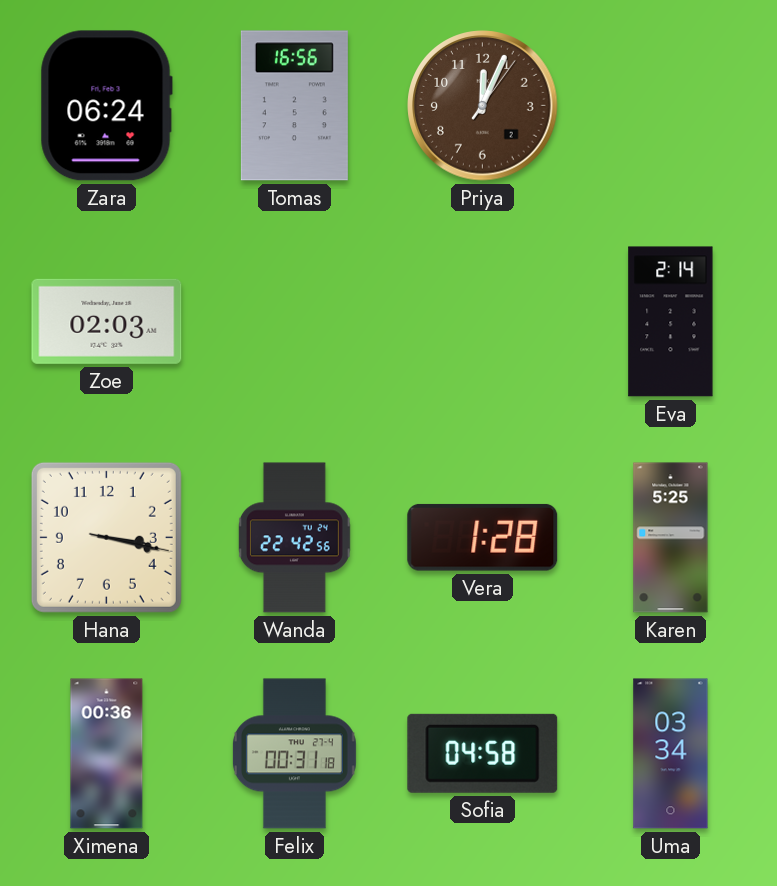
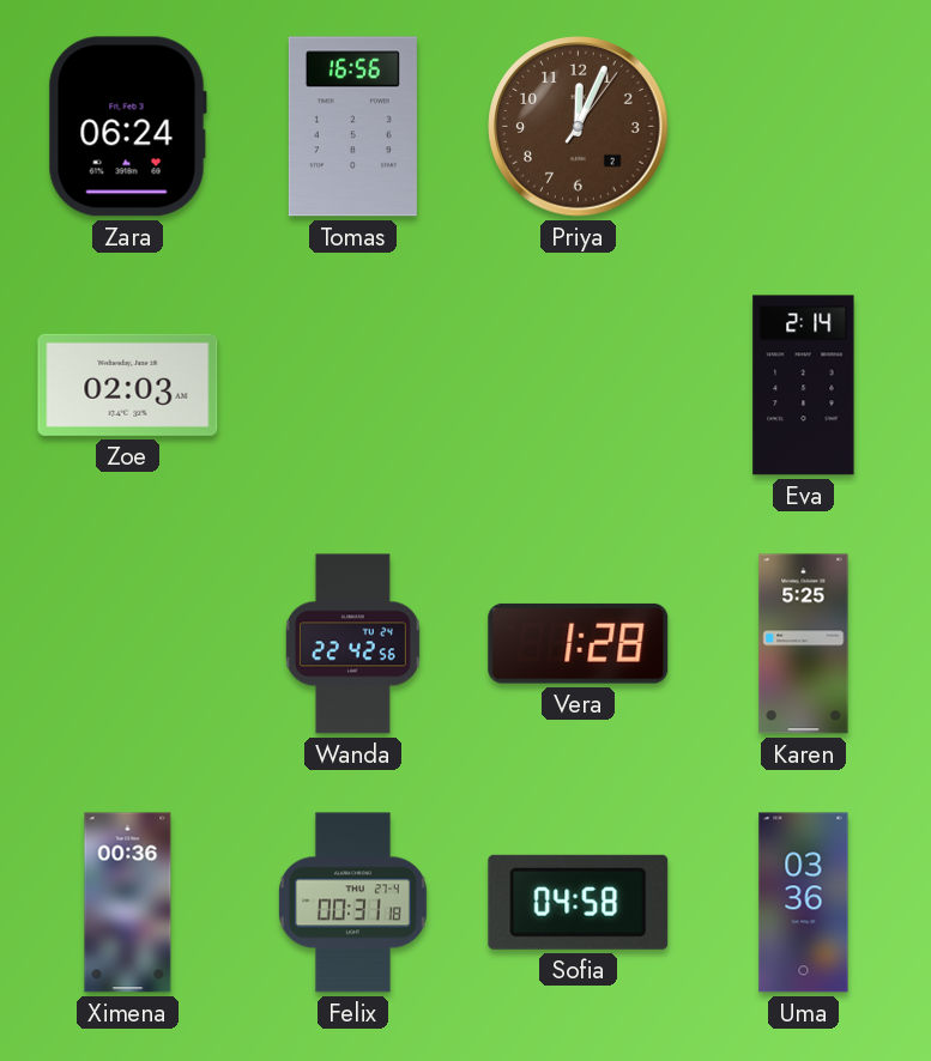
Hana: 3:17 -> none (106, 537)
Uma: 03:34 -> 03:36 (804, 903)
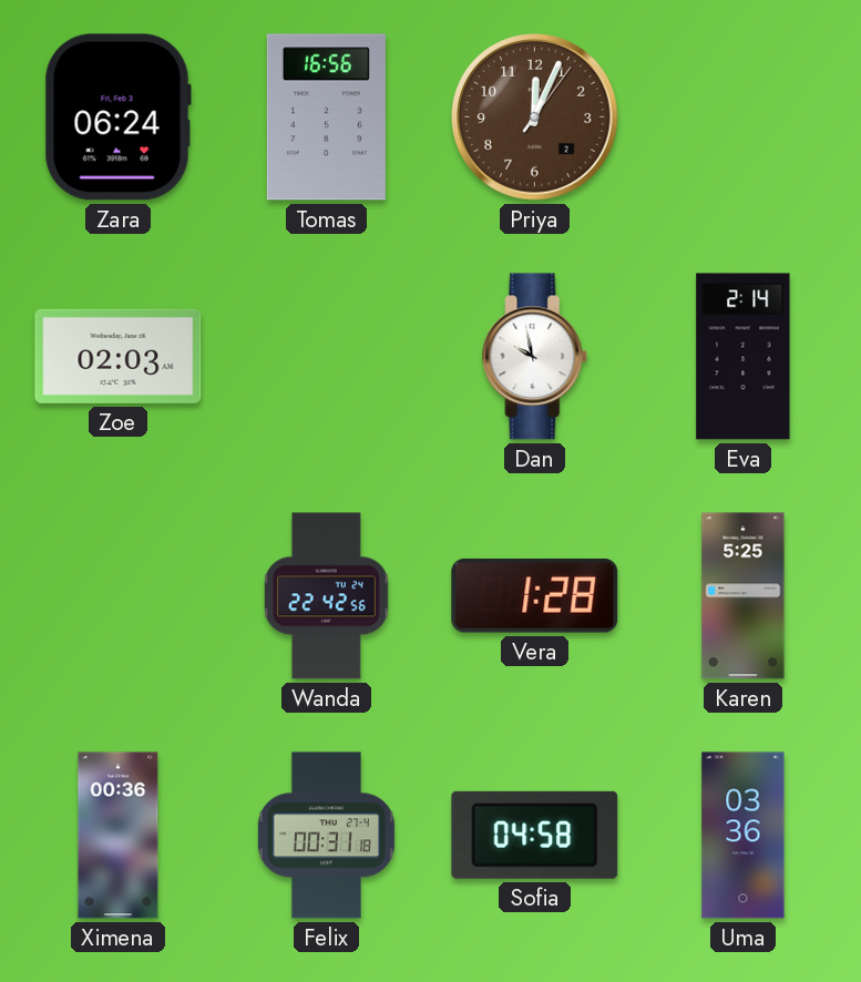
Dan: none -> 9:58 (535, 357)
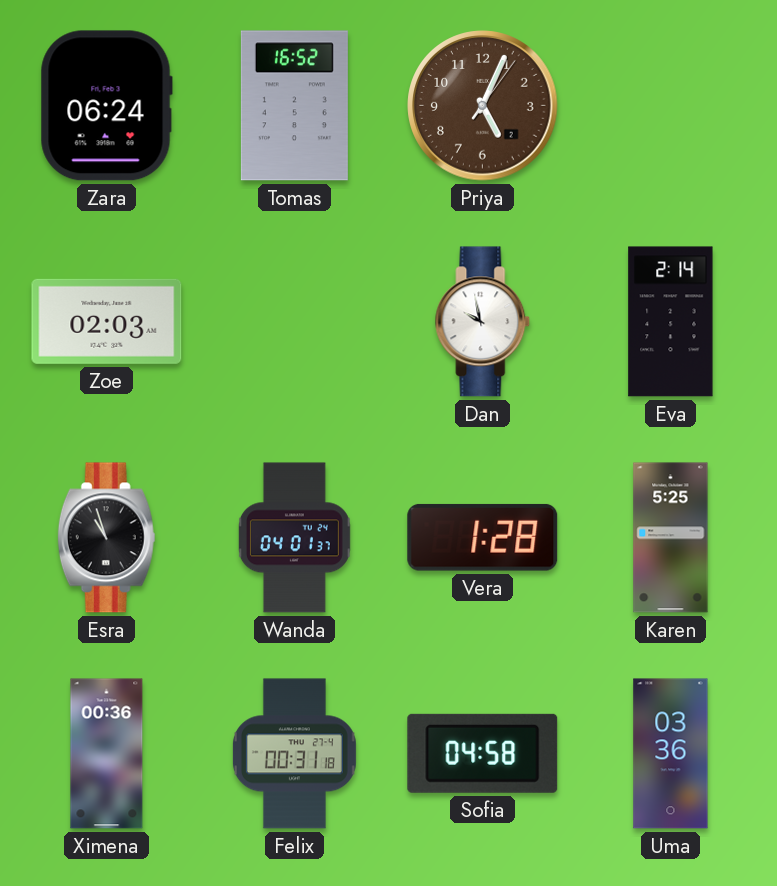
Tomas: 16:56 -> 16:52 (294, 106)
Priya: 12:04 -> 5:04 (483, 106)
Esra: none -> 10:57 (106, 538)
Wanda: 22:42 -> 04:01 (294, 538)
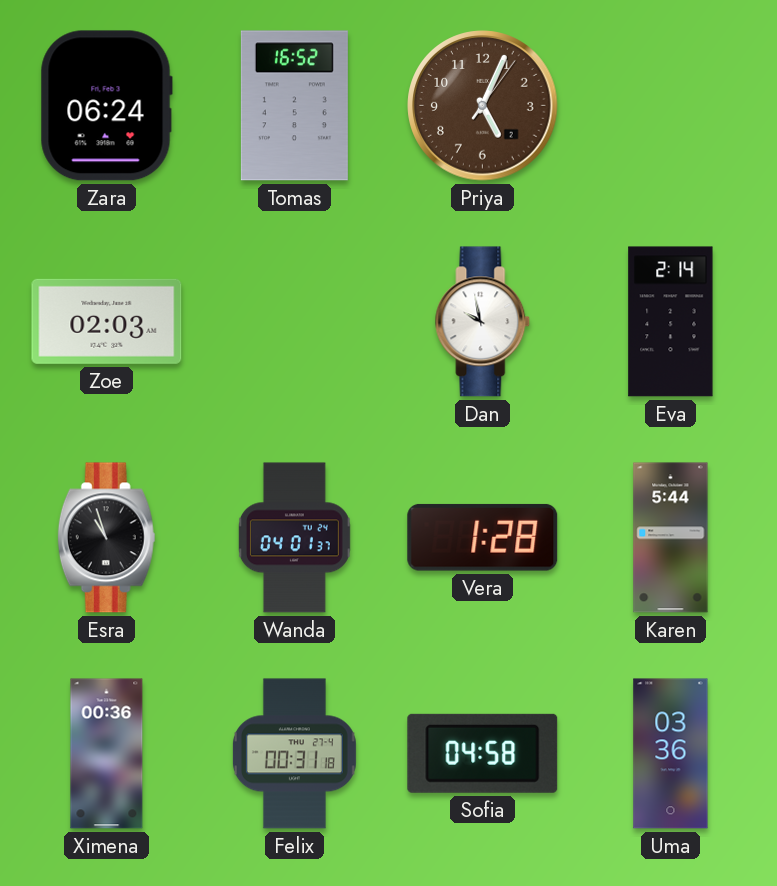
Karen: 5:25 -> 5:44 (671, 538)
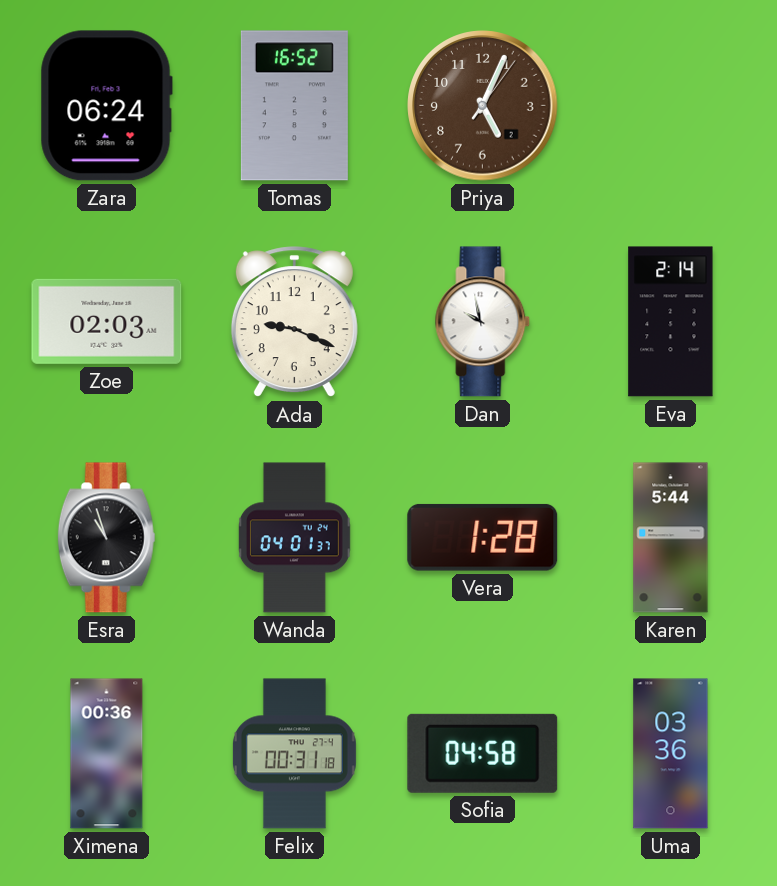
Ada: none -> 9:19 (294, 322)
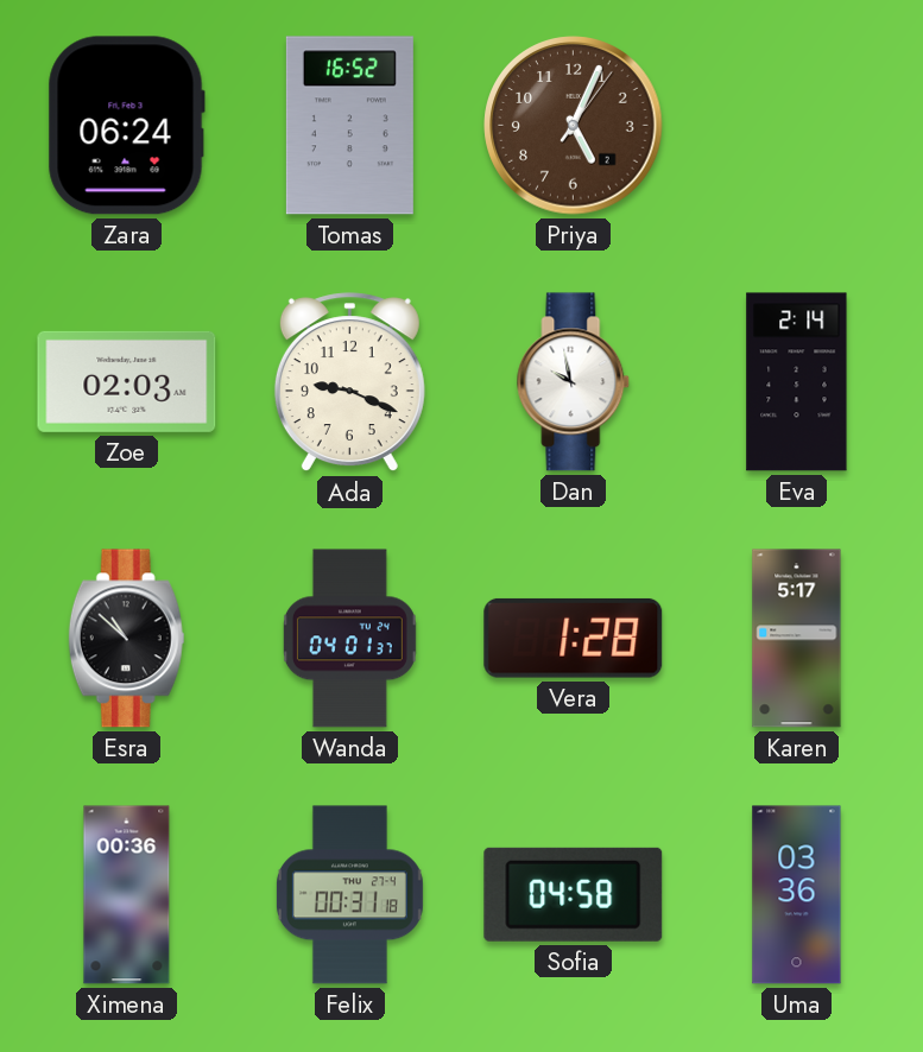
Esra: 10:57 -> 10:52 (126, 639)
Karen: 5:44 -> 5:17 (797, 639)
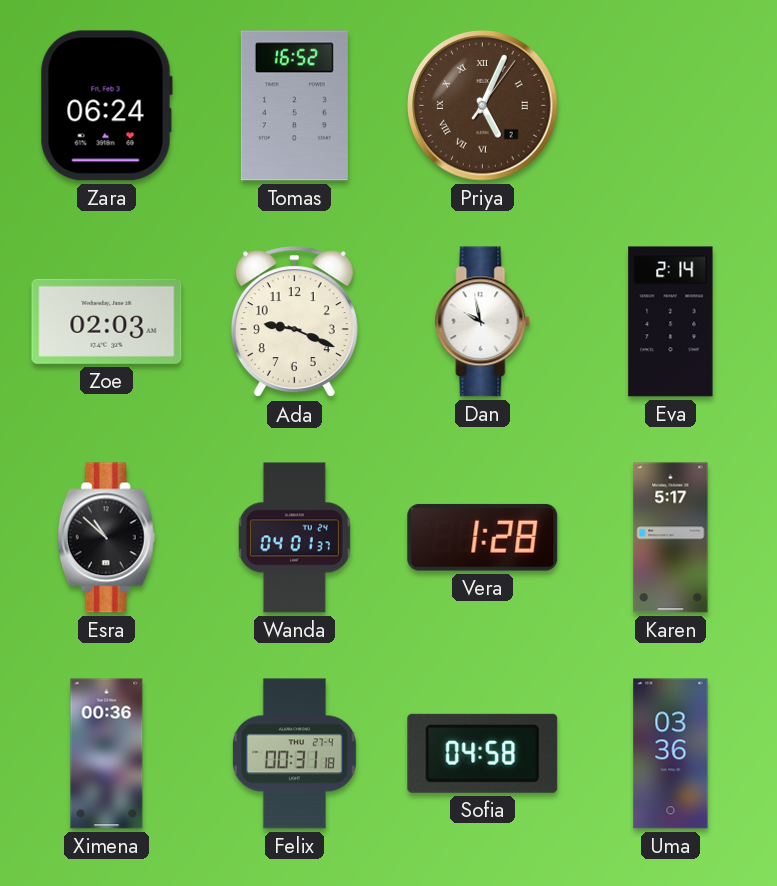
Priya numerals: Arabic -> Roman (483, 106)
